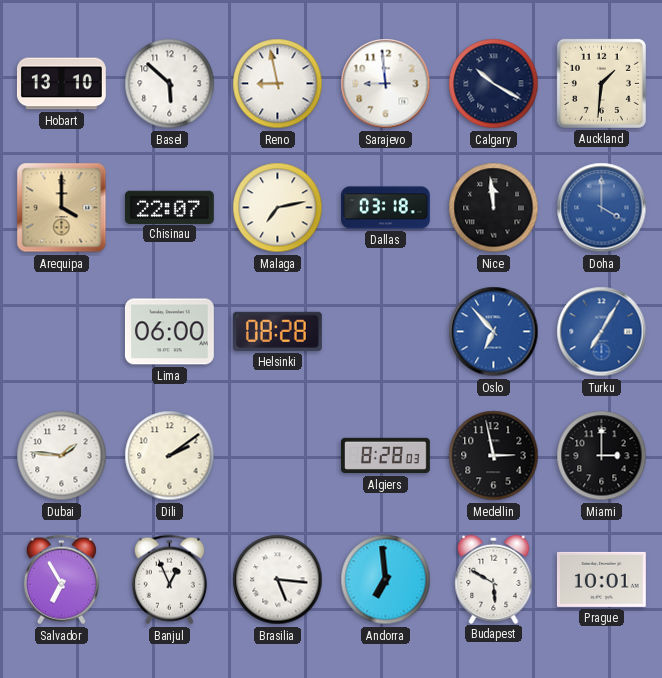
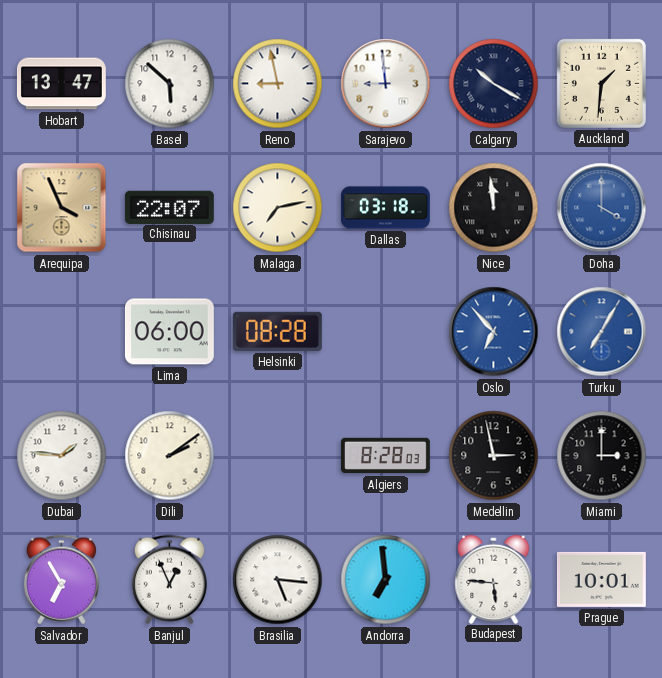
Hobart: 13:10 -> 13:47 (61, 84)
Arequipa: 4:00 -> 3:56 (62, 208)
Budapest: 5:50 -> 5:46 (494, 579)
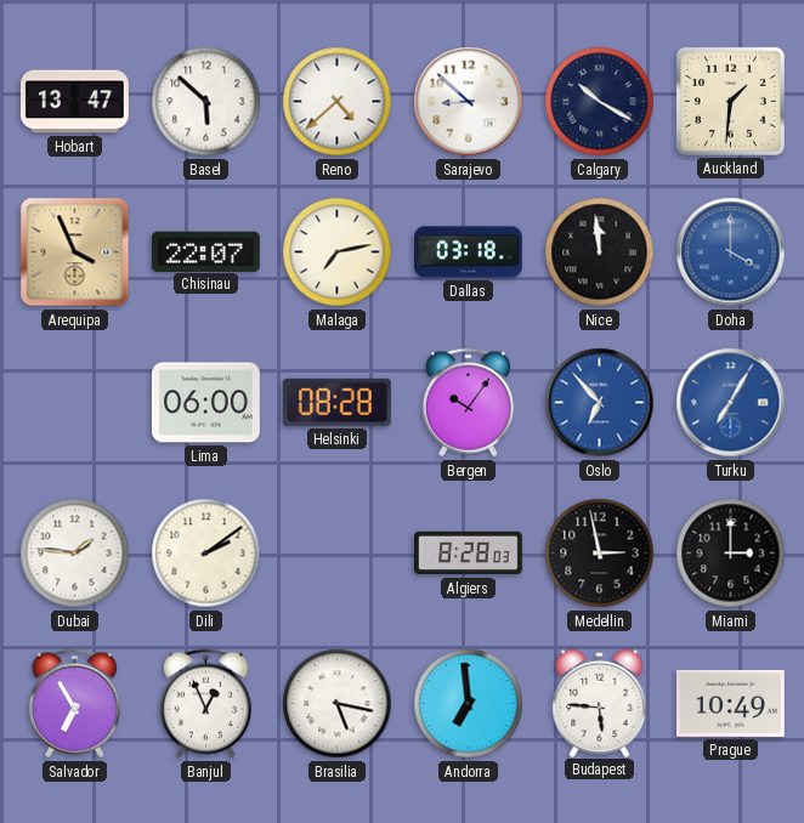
Reno: 8:58 -> 4:38 (338, 102)
Sarajevo: 8:59 -> 8:52 (469, 102)
Bergen: none -> 10:06 (468, 403)
Brasilia: 5:16 -> 5:17 (338, 704)
Prague: 10:01 -> 10:49 (730, 703)
